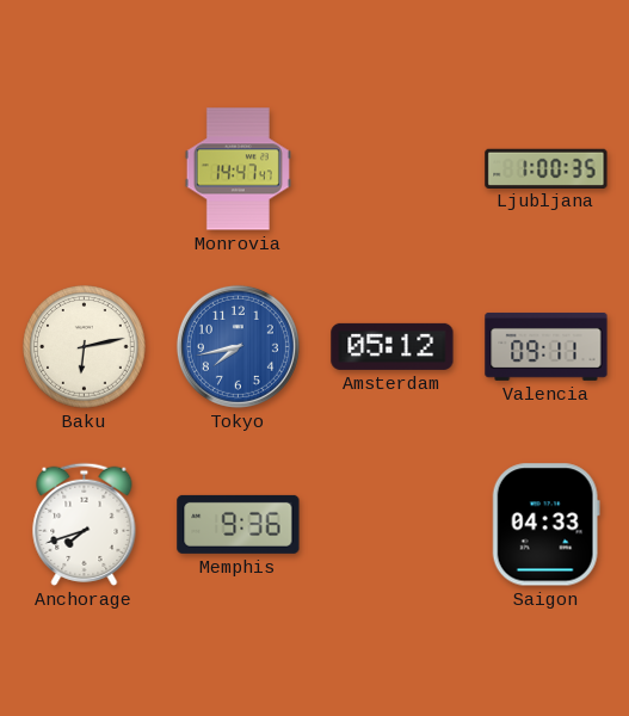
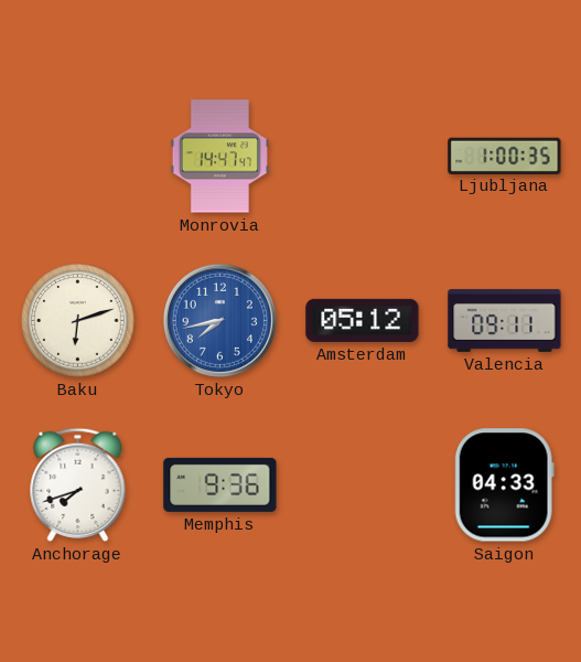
Baku: 6:13 -> 6:12 (78, 321)
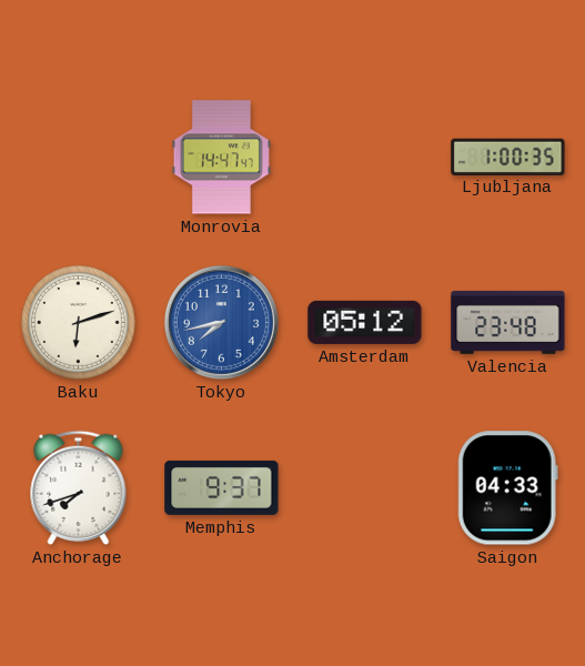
Valencia: 09:11 -> 23:48 (508, 322)
Memphis: 9:36 -> 9:37 (222, 487)
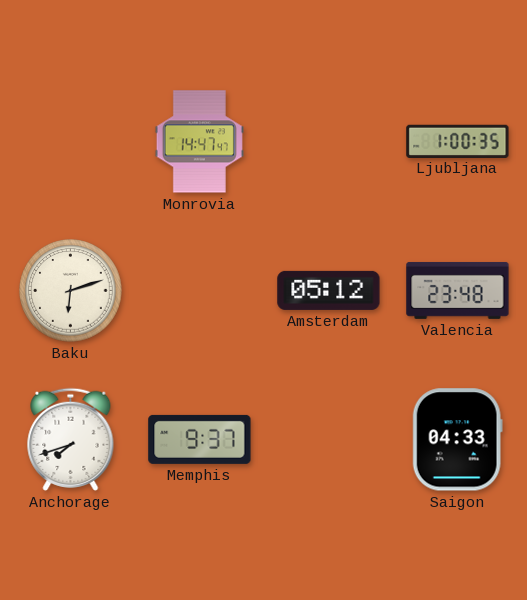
Tokyo: 7:43 -> none (221, 322)
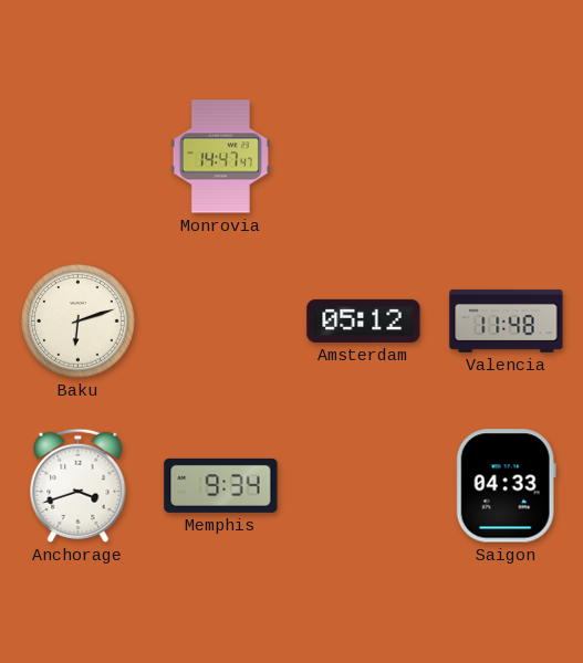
Ljubljana: 1:00 -> none (458, 141)
Valencia: 23:48 -> 11:48 (507, 320)
Anchorage: 7:42 -> 3:42 (79, 485)
Memphis: 9:37 -> 9:34 (221, 485)
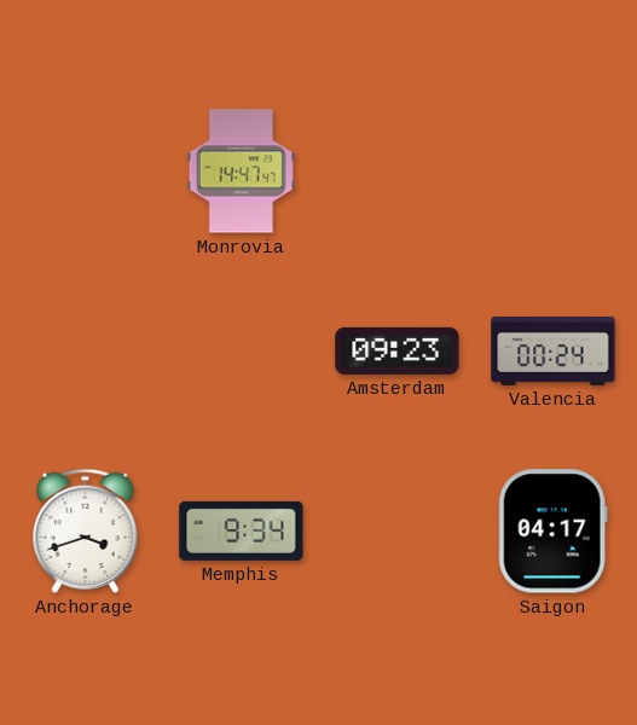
Baku: 6:12 -> none (79, 322)
Amsterdam: 05:12 -> 09:23 (398, 350)
Valencia: 11:48 -> 00:24 (554, 350)
Saigon: 04:33 -> 04:17 (552, 532)
